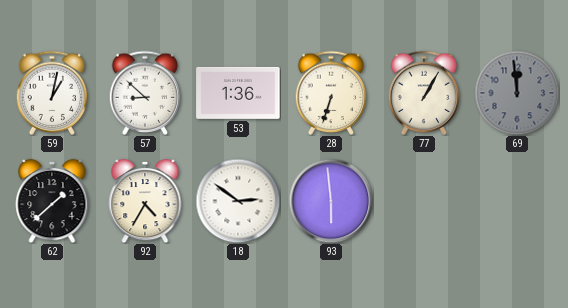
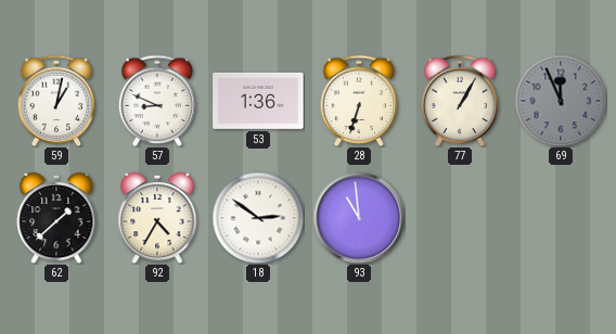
57: 8:52 -> 8:49 (157, 100)
69: 11:59 -> 11:56 (561, 101)
93: 5:59 -> 10:59 (359, 218)
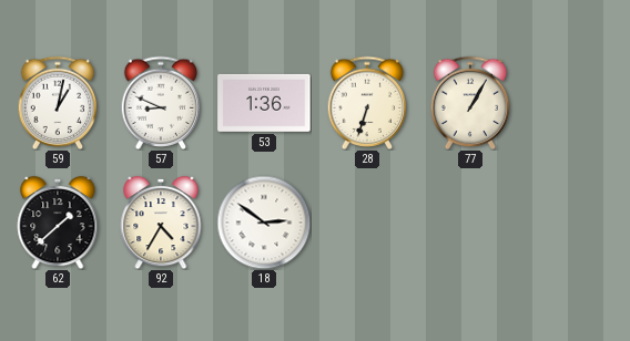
69: 11:56 -> none (561, 101)
93: 10:59 -> none (359, 218)
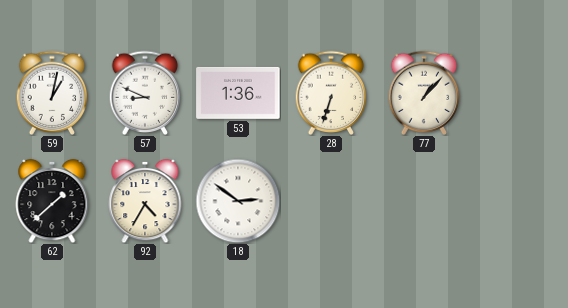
77: 1:05 -> 1:07 (424, 92)
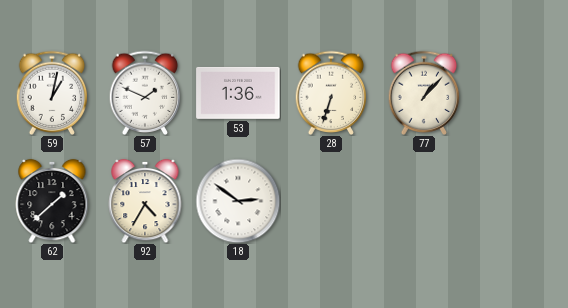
57: 8:49 -> 1:49 (145, 92)
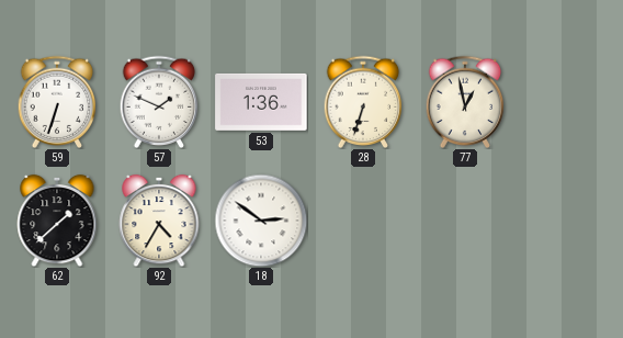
59: 1:02 -> 6:33 (57, 101)
77: 1:07 -> 12:58 (465, 101)
